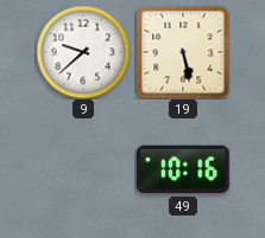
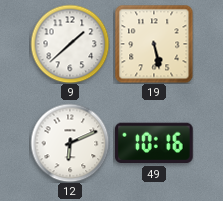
9: 9:38 -> 1:38 (70, 44)
12: none -> 6:11 (70, 143)
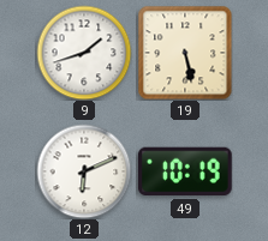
9: 1:38 -> 1:42 (84, 53)
49: 10:16 -> 10:19 (185, 171)
